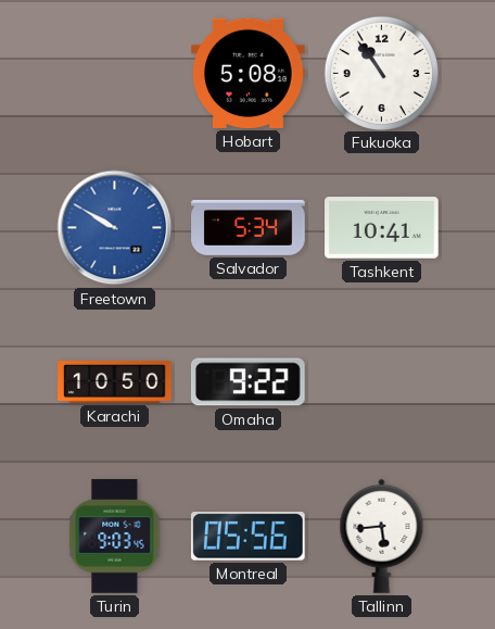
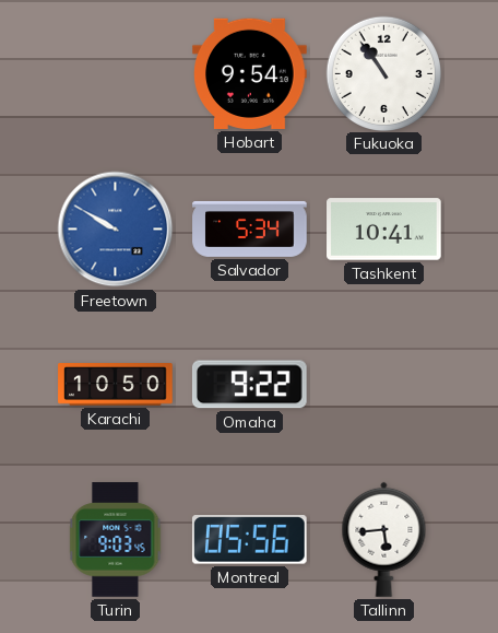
Hobart: 5:08 -> 9:54 (250, 73)
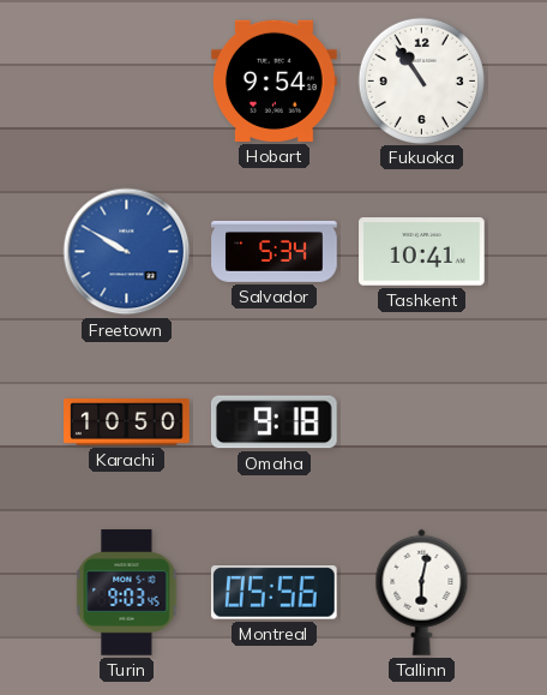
Omaha: 9:22 -> 9:18 (273, 423)
Tallinn: 5:44 -> 6:02 (422, 592)
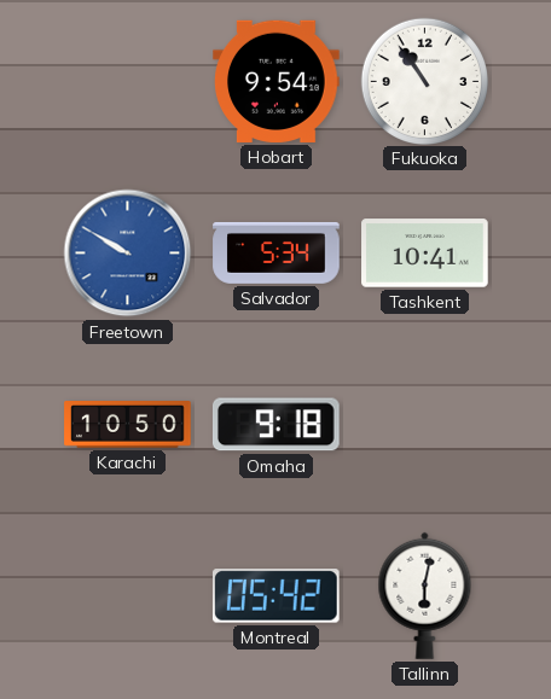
Turin: 9:03 -> none (127, 593)
Montreal: 05:56 -> 05:42 (275, 596)
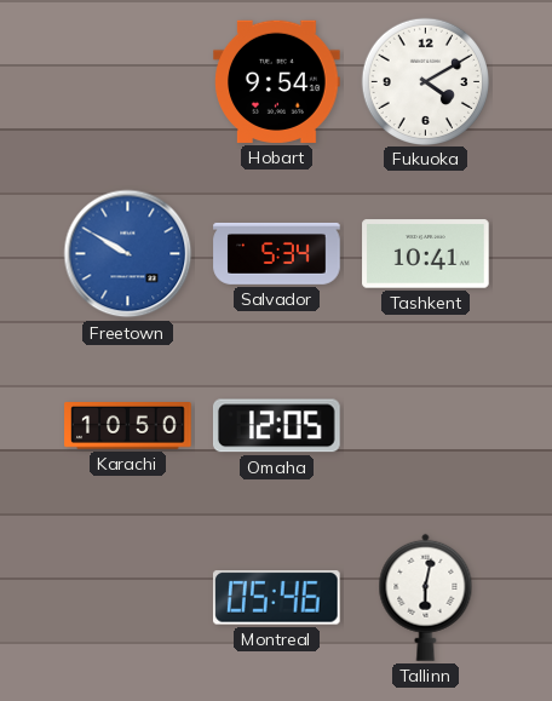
Fukuoka: 10:54 -> 4:10 (425, 81)
Omaha: 9:18 -> 12:05 (276, 426)
Montreal: 05:42 -> 05:46 (276, 598)
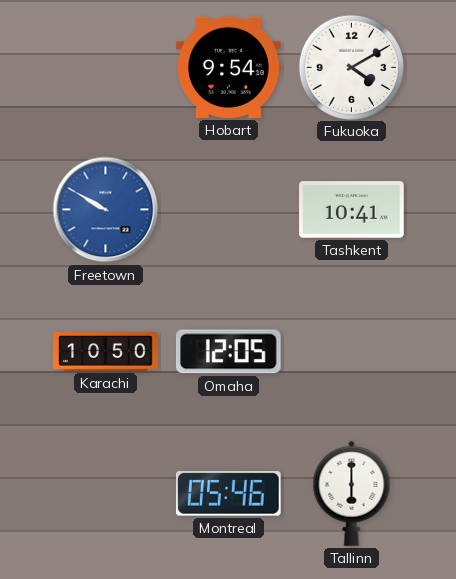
Salvador: 5:34 -> none (277, 254)
Tallinn: 6:02 -> 6:00 (352, 493)
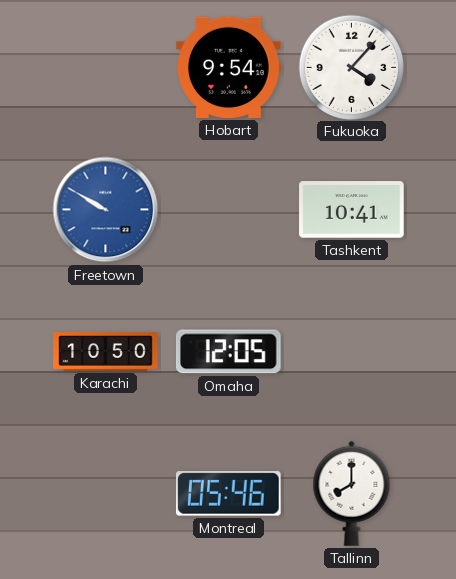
Fukuoka: 4:10 -> 4:07 (351, 67)
Tallinn: 6:00 -> 8:00 (352, 493)
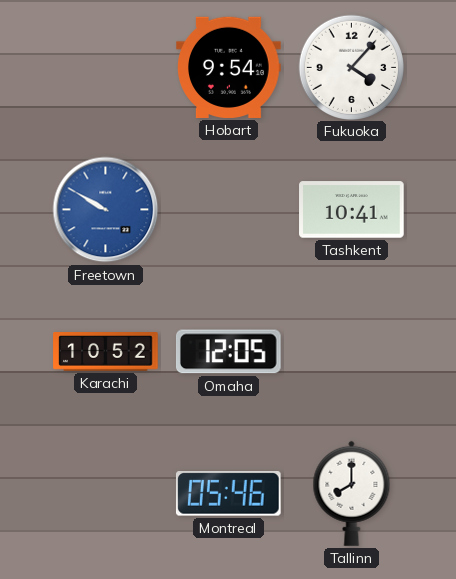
Karachi: 10:50 -> 10:52 (106, 352)
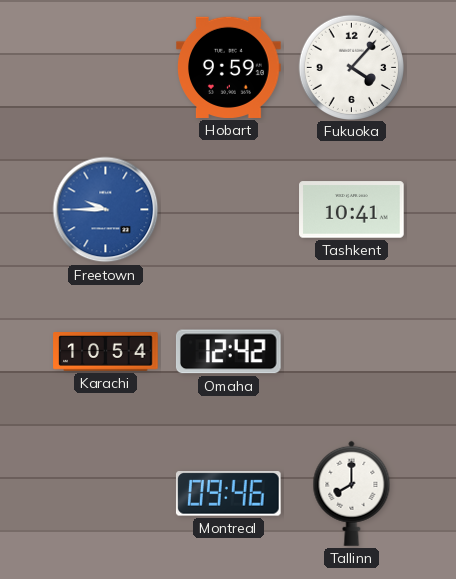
Hobart: 9:54 -> 9:59 (229, 67)
Freetown: 9:50 -> 9:45 (106, 210)
Karachi: 10:52 -> 10:54 (106, 352)
Omaha: 12:05 -> 12:42 (228, 352)
Montreal: 05:46 -> 09:46 (228, 494)
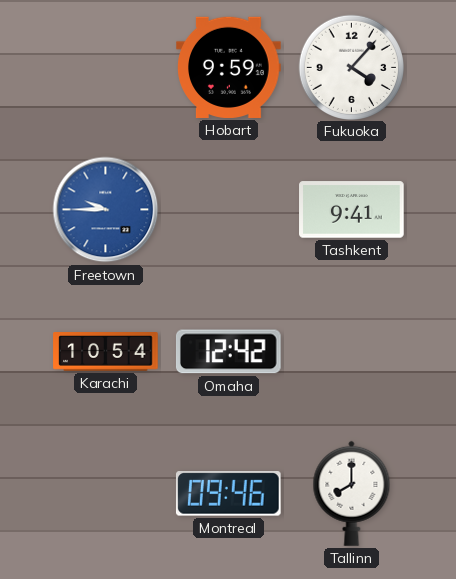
Tashkent: 10:41 -> 9:41 (352, 210)
